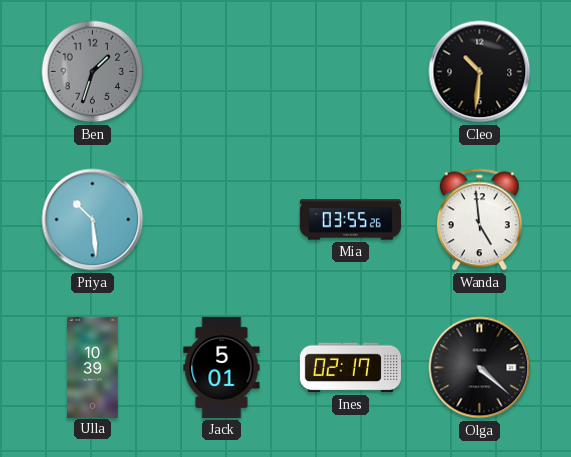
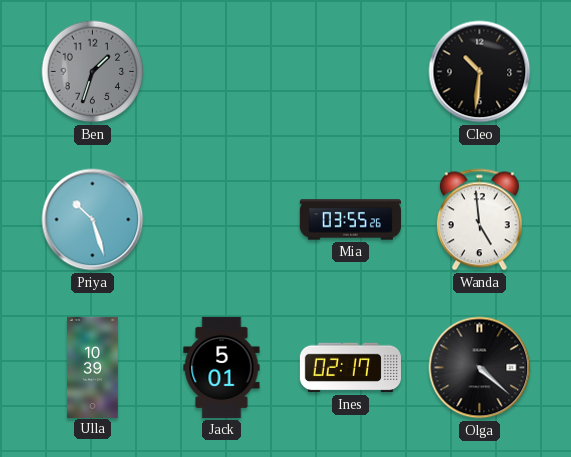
Priya: 10:29 -> 10:27 (93, 220)
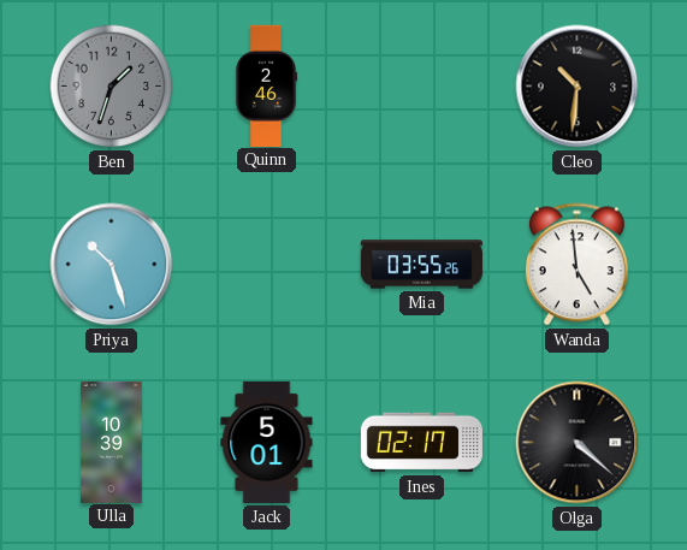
Quinn: none -> 2:46 (266, 85)
